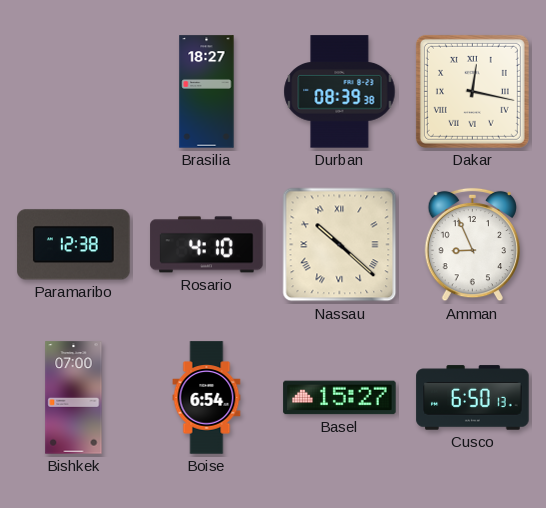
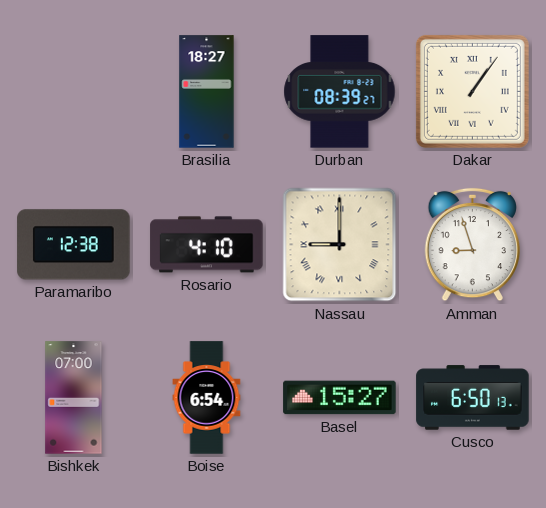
Durban: 08:39:38 -> 08:39:27 (340, 92)
Dakar: 12:17 -> 1:06 (472, 91)
Nassau: 10:22 -> 9:00 (340, 245)
Amman: 8:56 -> 8:57 (472, 245)
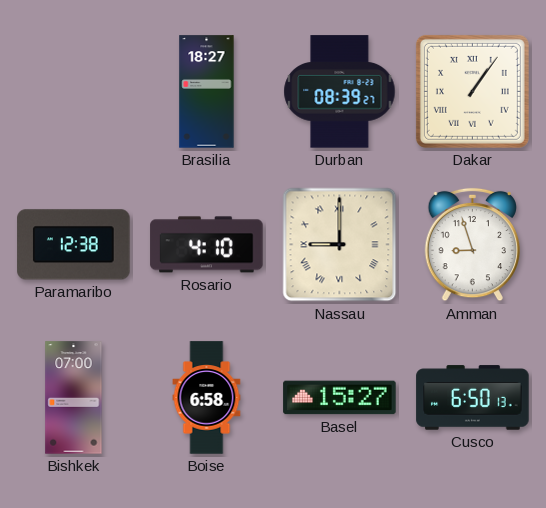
Boise: 6:54 -> 6:58 (207, 398)
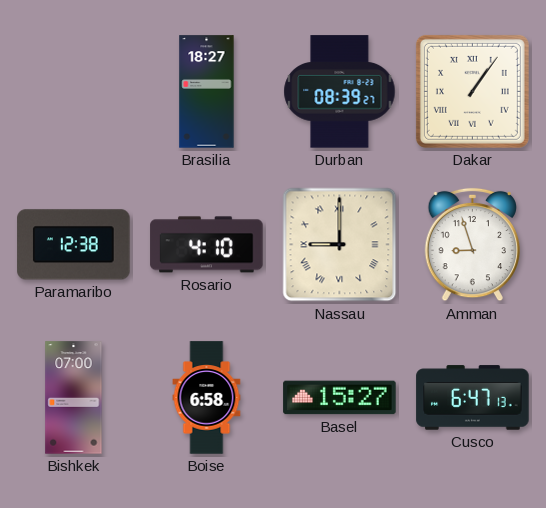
Cusco: 6:50 -> 6:47 (473, 398)
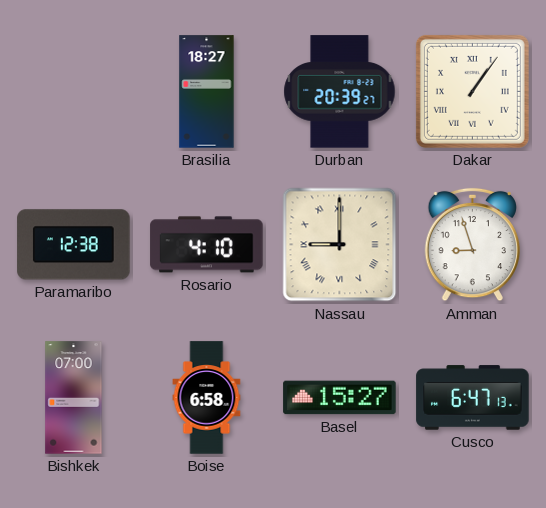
Durban: 08:39 -> 20:39 (340, 92)
